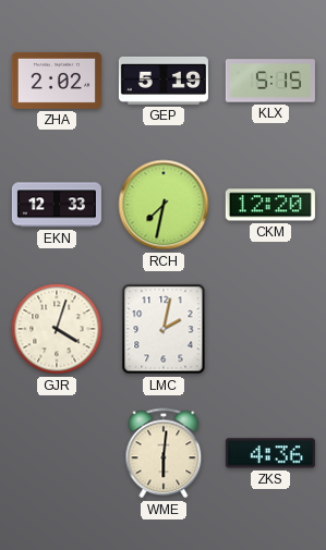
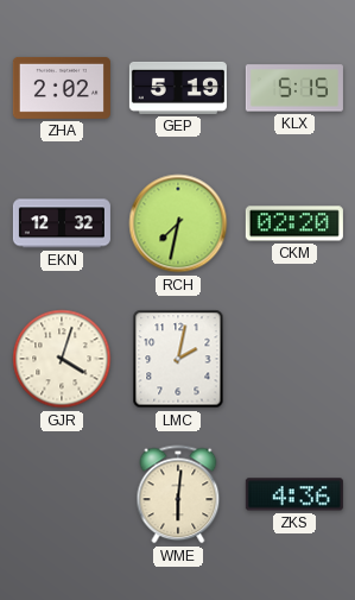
EKN: 12:33 -> 12:32 (62, 223)
CKM: 12:20 -> 02:20 (294, 223)
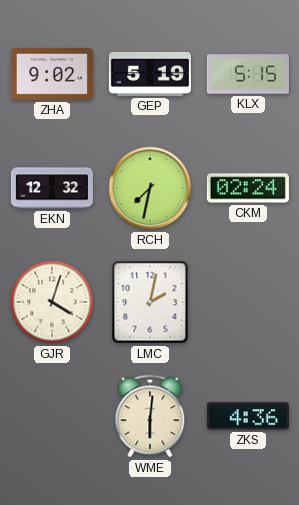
ZHA: 2:02 -> 9:02 (52, 74)
CKM: 02:20 -> 02:24 (248, 188)
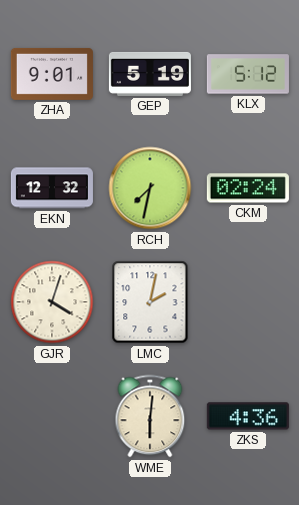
ZHA: 9:02 -> 9:01 (52, 74)
KLX: 5:15 -> 5:12 (248, 74)
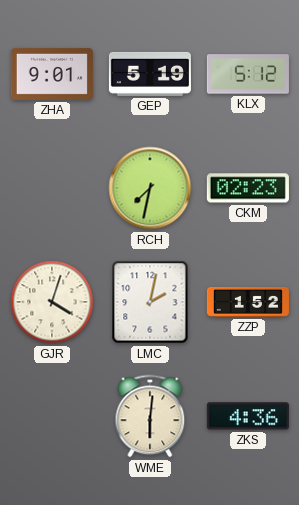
EKN: 12:32 -> none (52, 188)
CKM: 02:24 -> 02:23 (248, 188)
ZZP: none -> 1:52 (248, 302)
